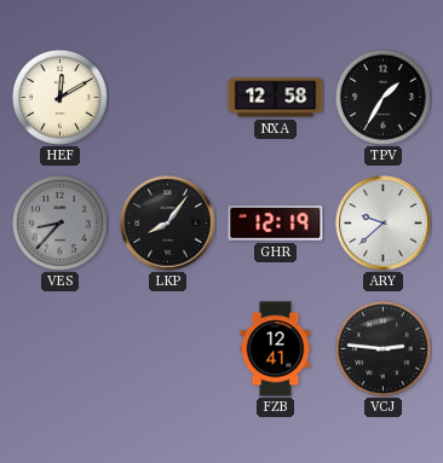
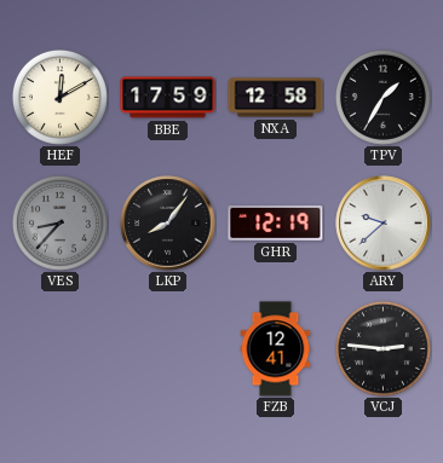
BBE: none -> 17:59 (168, 98)
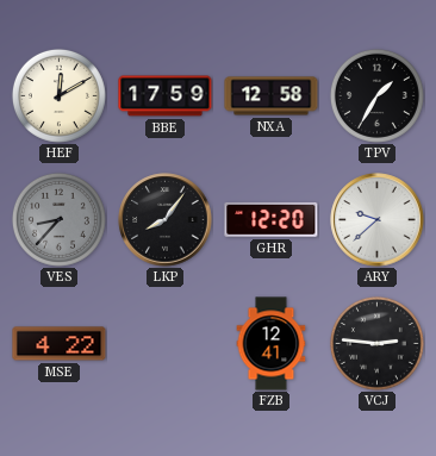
GHR: 12:19 -> 12:20 (272, 219)
MSE: none -> 4:22 (60, 344)
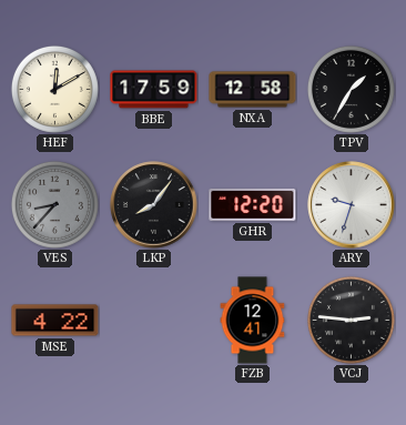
ARY: 9:38 -> 9:33 (352, 205)
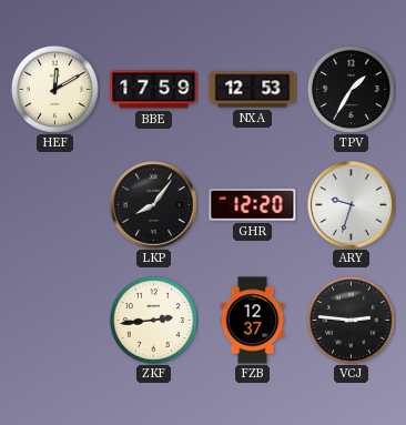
NXA: 12:58 -> 12:53 (253, 90)
VES: 8:37 -> none (54, 204)
MSE: 4:22 -> none (55, 321)
ZKF: none -> 2:44 (153, 320)
FZB: 12:41 -> 12:37 (253, 321)
